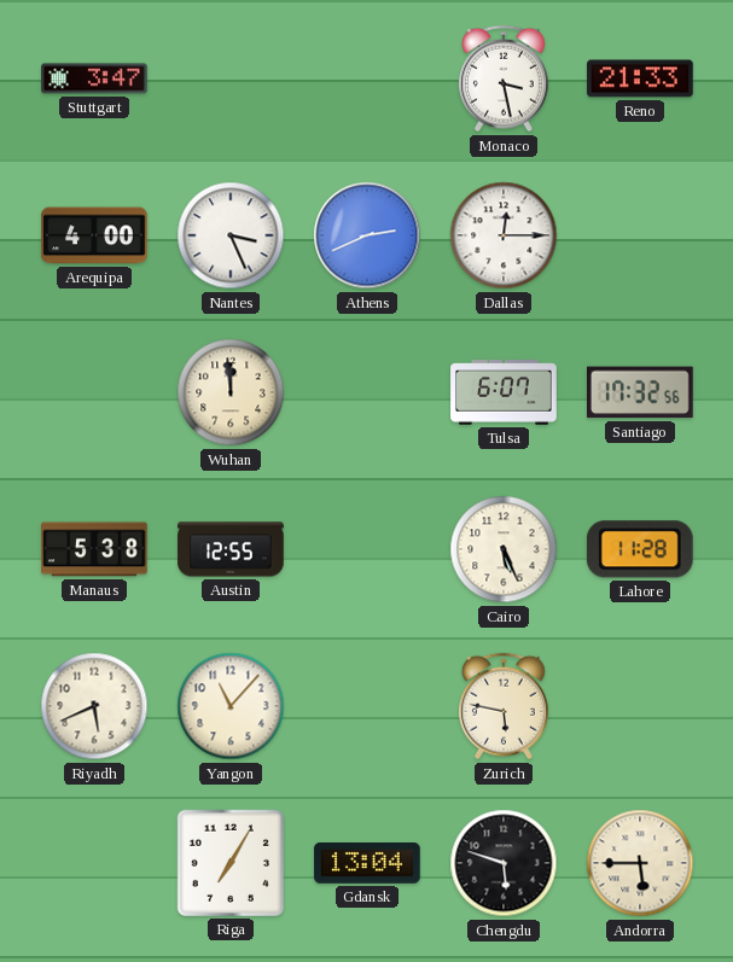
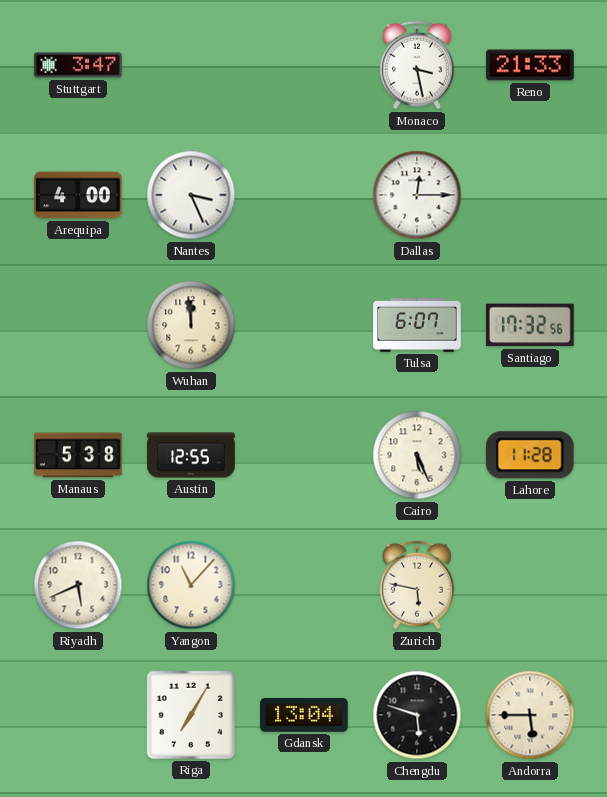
Athens: 2:41 -> none (367, 235)
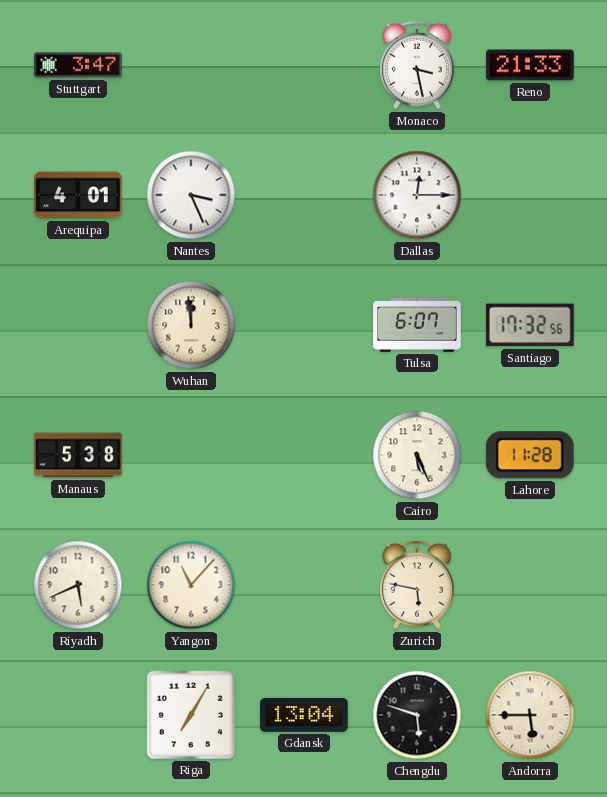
Arequipa: 4:00 -> 4:01 (78, 195)
Austin: 12:55 -> none (191, 455)
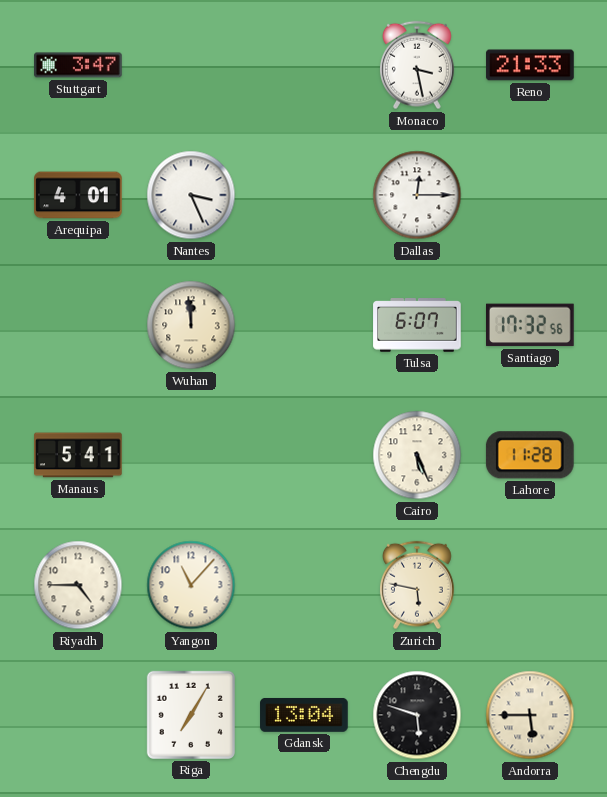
Manaus: 5:38 -> 5:41 (78, 455)
Riyadh: 5:41 -> 4:45 (78, 585)
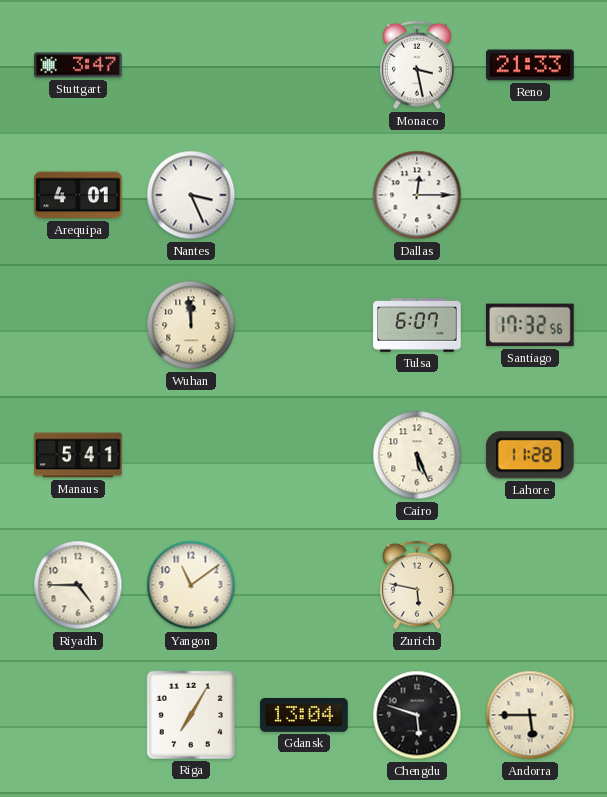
Yangon: 11:07 -> 11:09 (191, 585)
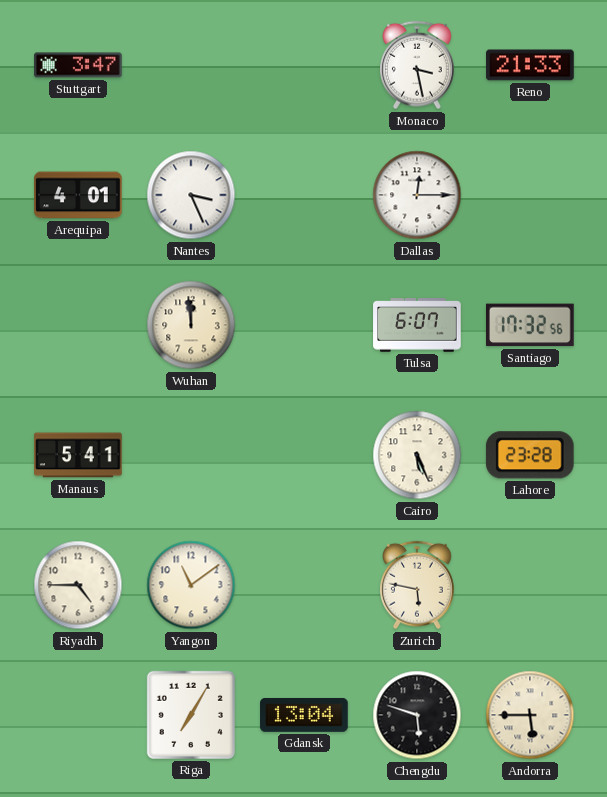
Lahore: 11:28 -> 23:28 (530, 455)
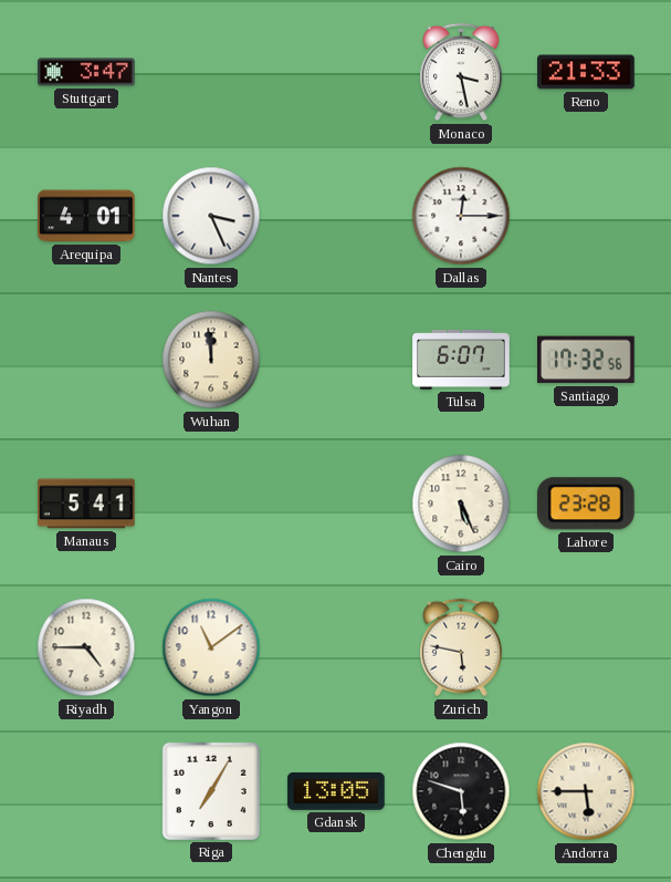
Gdansk: 13:04 -> 13:05 (336, 791)
